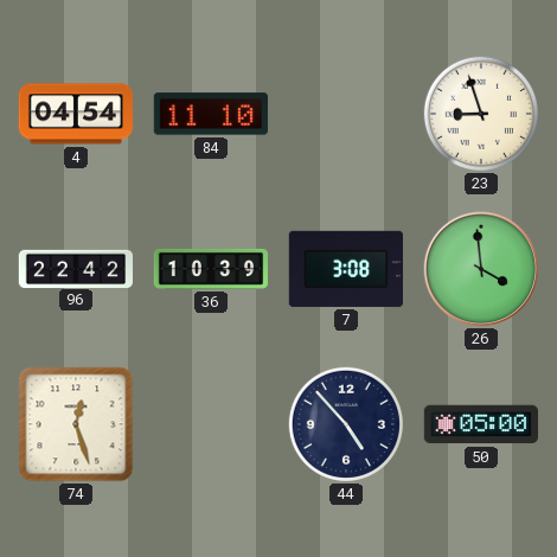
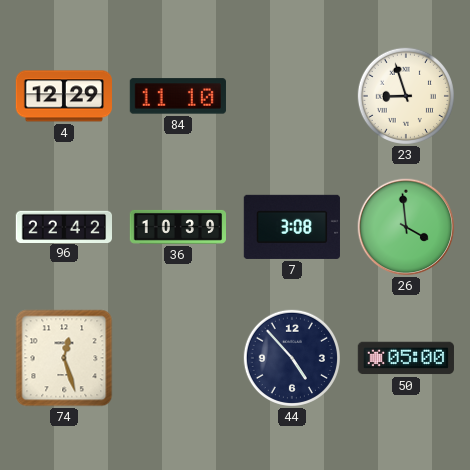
4: 04:54 -> 12:29 (63, 96)
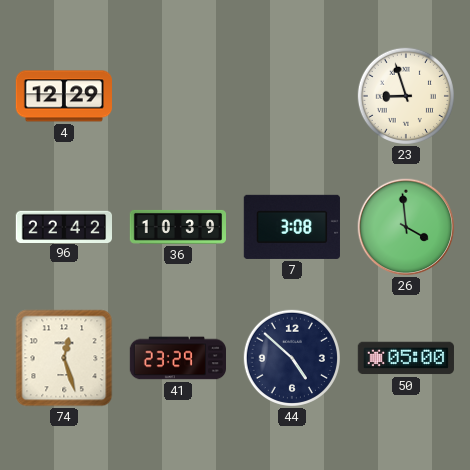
84: 11:10 -> none (178, 96)
41: none -> 23:29 (177, 358)
44: 4:53 -> 4:52 (291, 357)
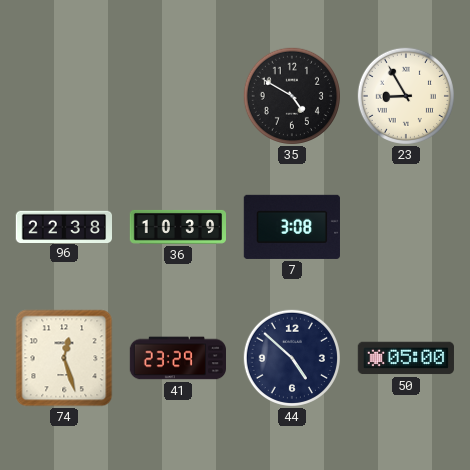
4: 12:29 -> none (63, 96)
35: none -> 4:50 (291, 95)
23: 8:57 -> 8:55 (405, 95)
96: 22:42 -> 22:38 (63, 226)
26: 3:59 -> none (406, 227)
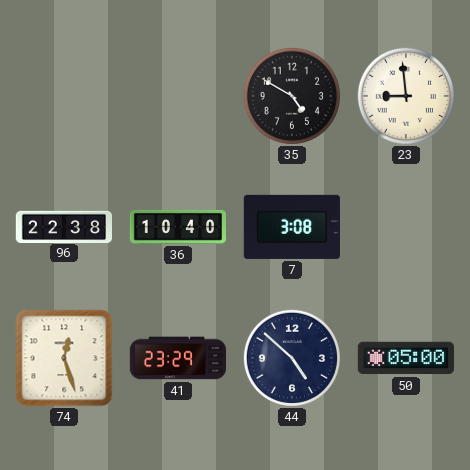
23: 8:55 -> 8:59 (405, 95)
36: 10:39 -> 10:40 (177, 227)
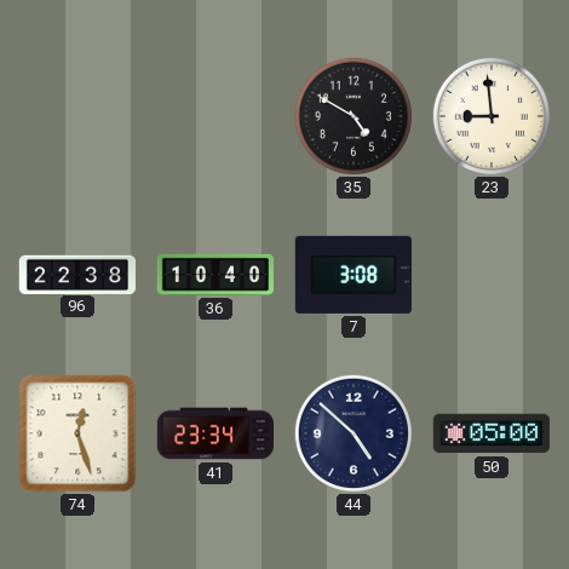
41: 23:29 -> 23:34 (214, 433)
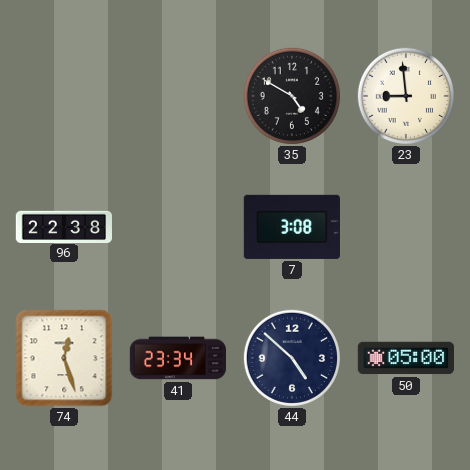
36: 10:40 -> none (214, 275)
